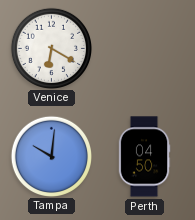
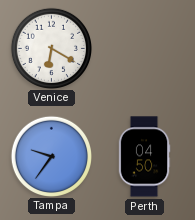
Tampa: 10:01 -> 9:36 (51, 156)
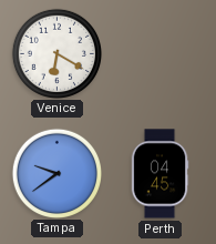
Tampa: 9:36 -> 9:39 (56, 173)
Perth: 04:50 -> 04:45 (160, 174)
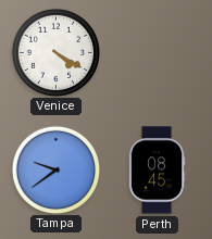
Venice: 6:20 -> 4:20 (55, 52)
Perth: 04:45 -> 08:45 (157, 171)
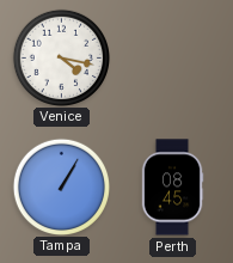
Venice: 4:20 -> 4:17 (61, 57)
Tampa: 9:39 -> 1:05 (61, 186)
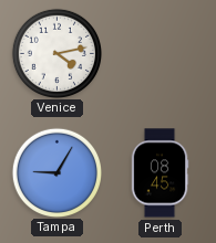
Venice: 4:17 -> 4:13 (56, 53)
Tampa: 1:05 -> 9:05 (56, 172)
